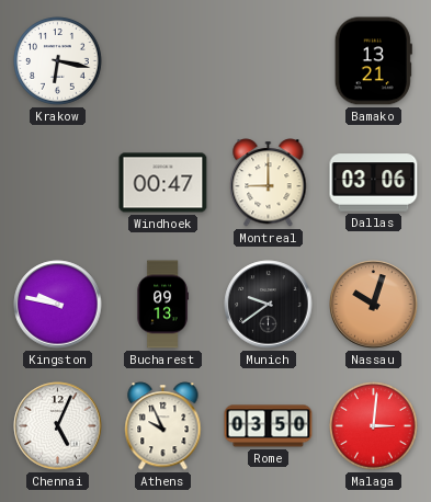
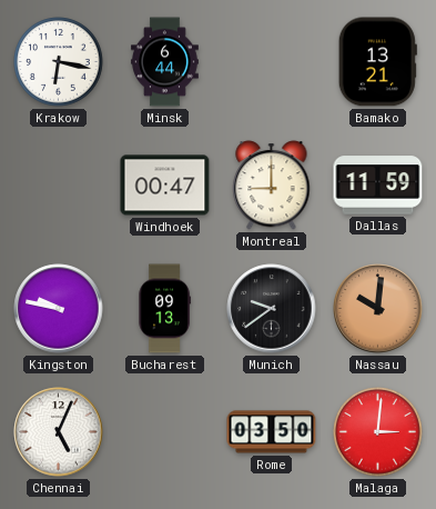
Minsk: none -> 6:44 (165, 62)
Dallas: 03:06 -> 11:59 (378, 186)
Nassau: 10:03 -> 10:01 (378, 309)
Athens: 9:56 -> none (163, 426)
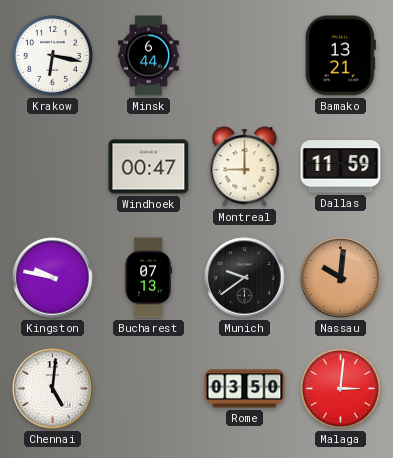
Bucharest: 09:13 -> 07:13 (148, 278)
Chennai: 5:04 -> 5:01 (53, 389)
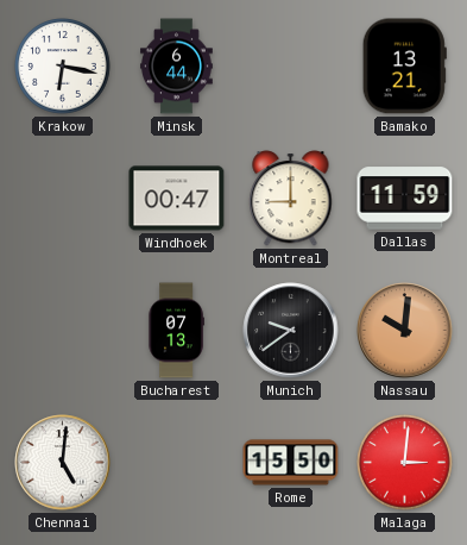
Kingston: 9:47 -> none (53, 278)
Rome: 03:50 -> 15:50 (291, 463)
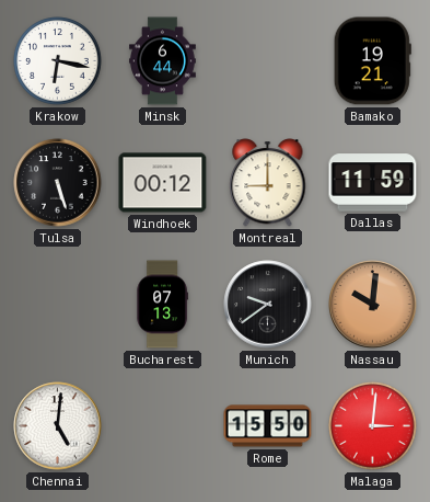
Bamako: 13:21 -> 19:21 (372, 61)
Tulsa: none -> 5:27 (58, 183)
Windhoek: 00:47 -> 00:12 (163, 183)
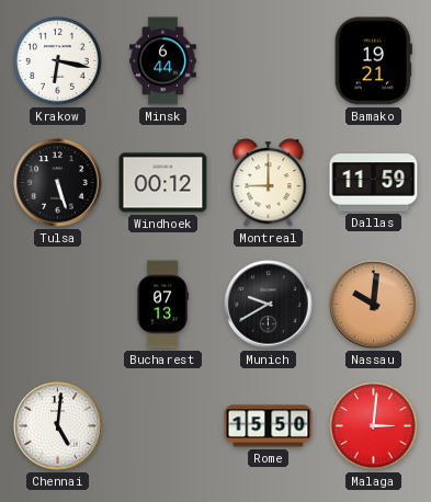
Munich: 9:39 -> 9:40 (269, 305)
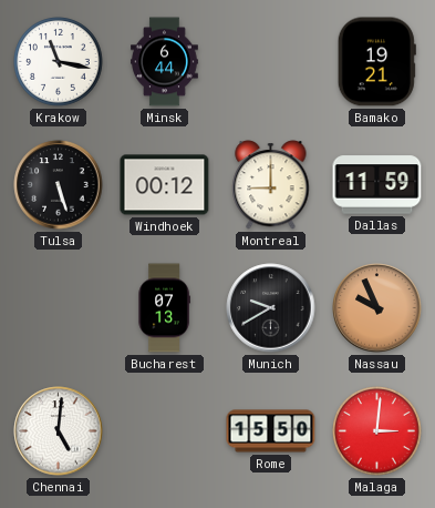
Krakow: 6:17 -> 11:17 (59, 62)
Nassau: 10:01 -> 9:56 (377, 308)
